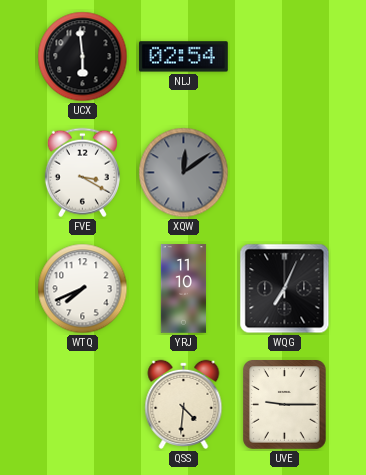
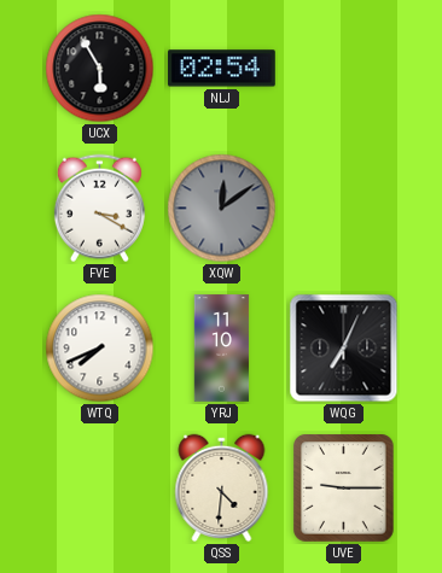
UCX: 5:59 -> 5:55 (100, 69)
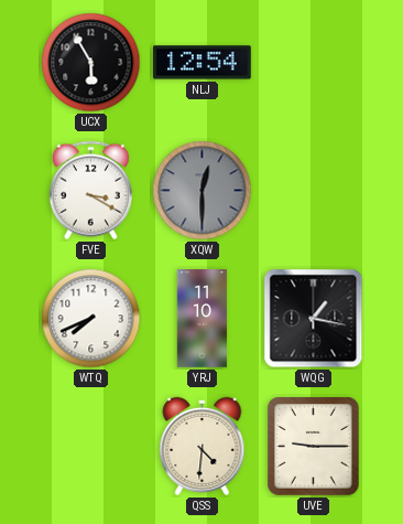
NLJ: 02:54 -> 12:54 (203, 63)
XQW: 12:09 -> 12:30 (203, 191)
WQG: 7:04 -> 1:17 (314, 319)
